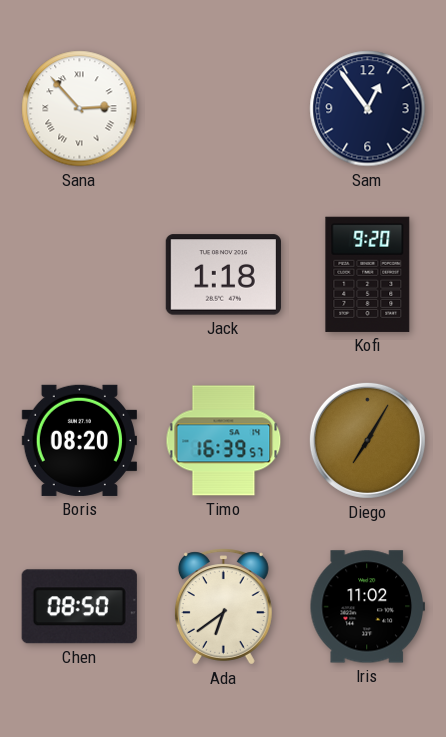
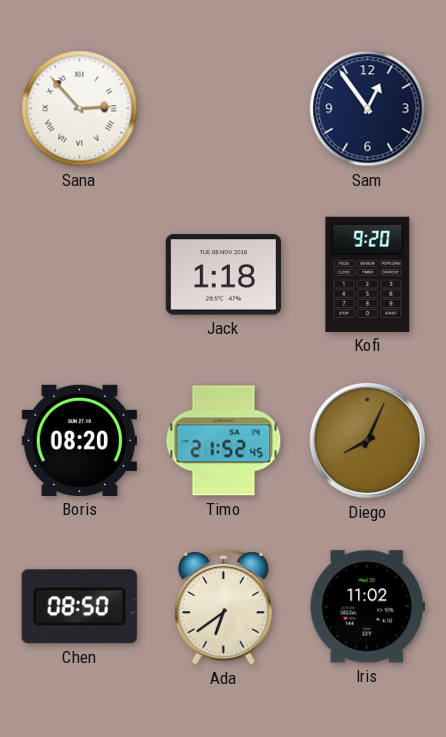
Timo: 16:39 -> 21:52 (224, 441)
Diego: 7:05 -> 8:04 (367, 440)
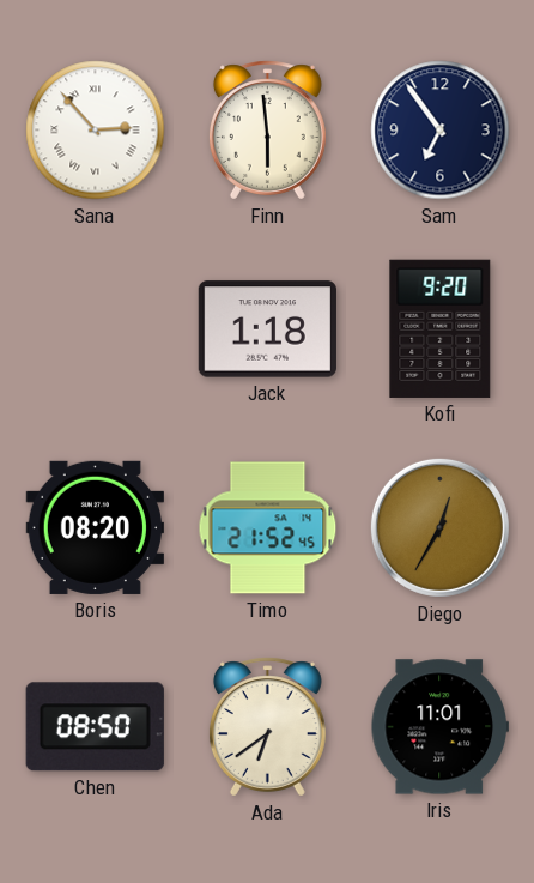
Finn: none -> 5:59 (267, 131)
Sam: 12:54 -> 6:54 (441, 131)
Diego: 8:04 -> 12:35 (439, 527)
Iris: 11:02 -> 11:01 (439, 727)
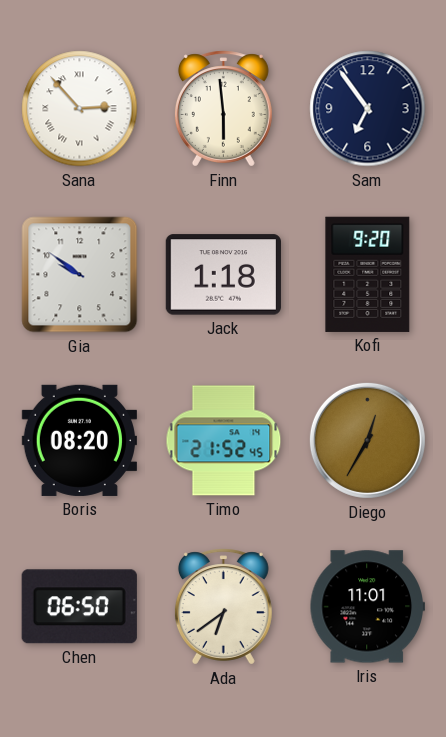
Gia: none -> 9:51 (80, 275)
Chen: 08:50 -> 06:50 (79, 607)
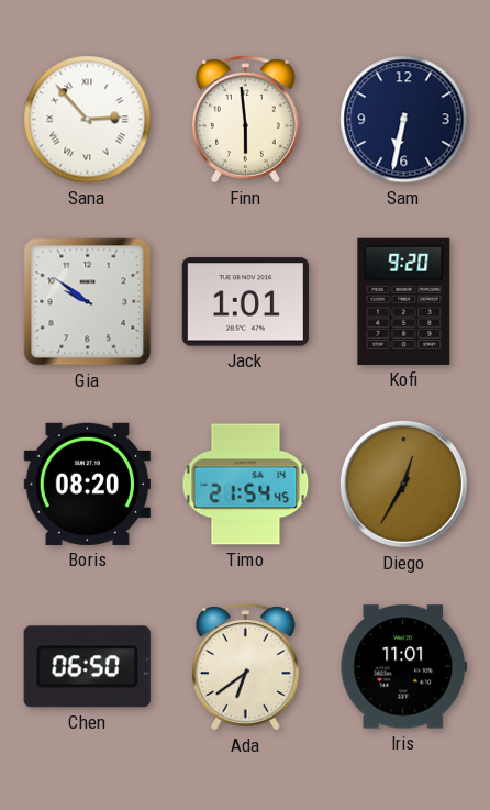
Sam: 6:54 -> 6:32 (404, 120)
Jack: 1:18 -> 1:01 (245, 302)
Timo: 21:52 -> 21:54 (246, 485)
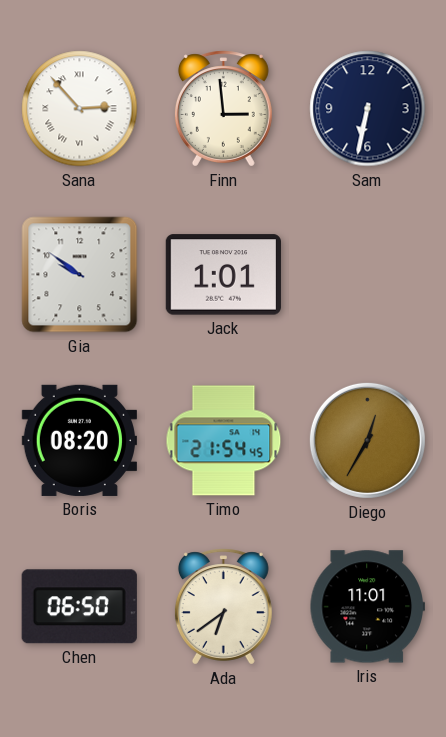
Finn: 5:59 -> 2:59 (223, 109)
Kofi: 9:20 -> none (404, 301)
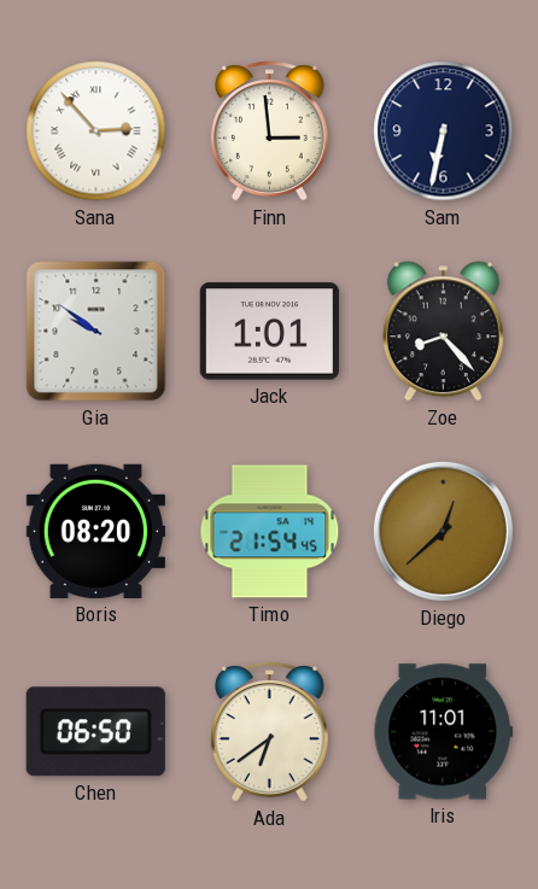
Zoe: none -> 8:23 (443, 332)
Diego: 12:35 -> 12:38 (443, 531)
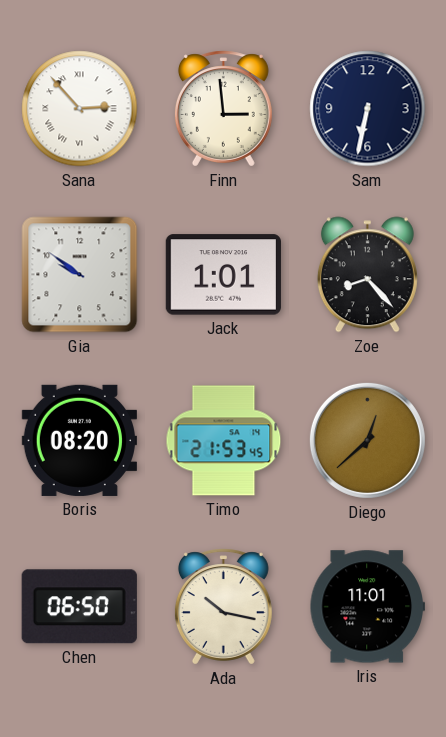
Timo: 21:54 -> 21:53 (224, 441)
Ada: 6:39 -> 10:17 (223, 607)
